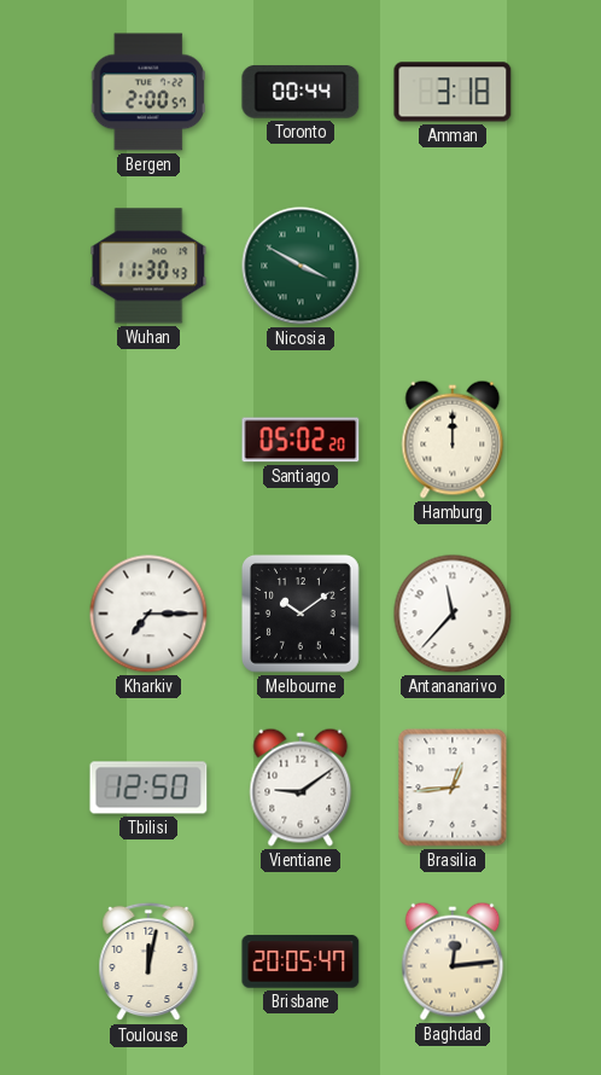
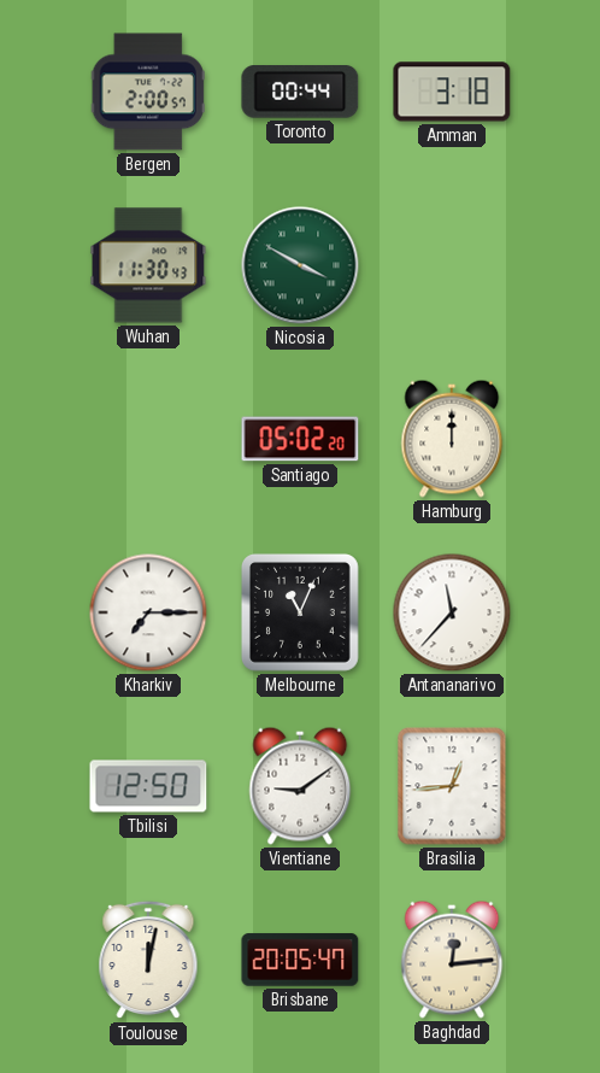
Melbourne: 10:09 -> 11:04 (300, 612)
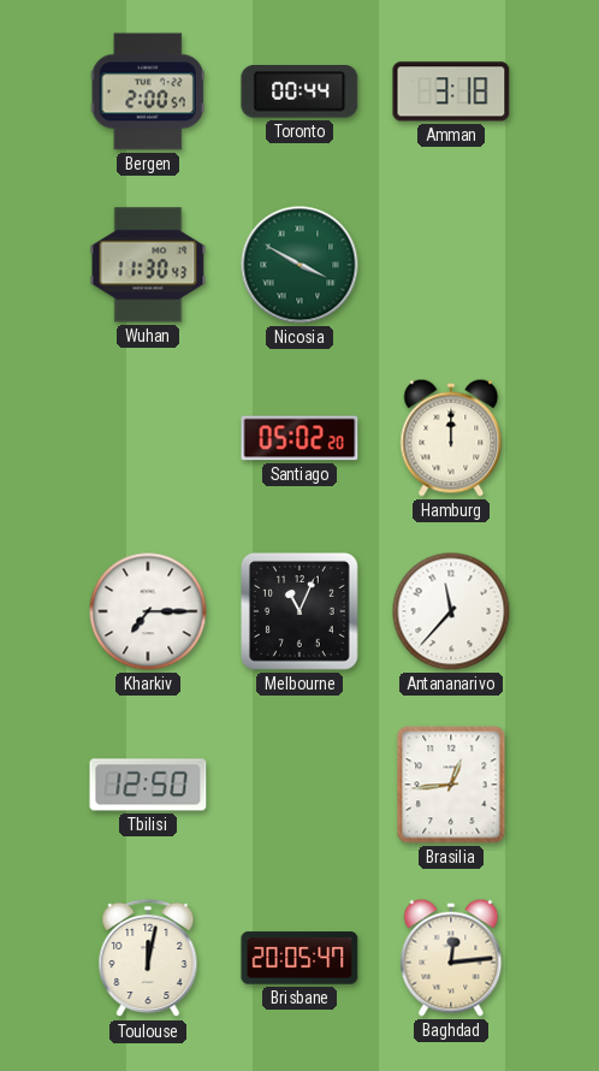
Vientiane: 9:09 -> none (300, 786)
